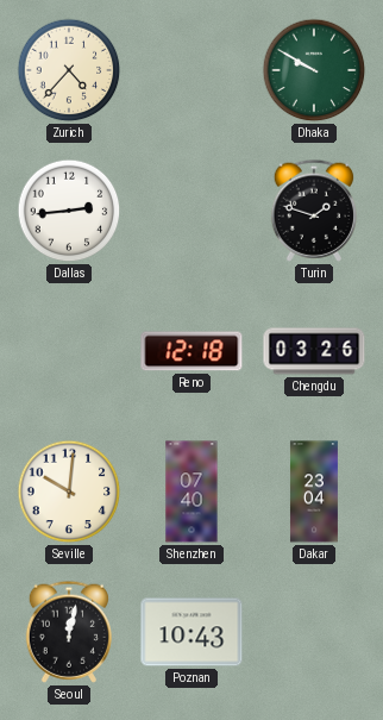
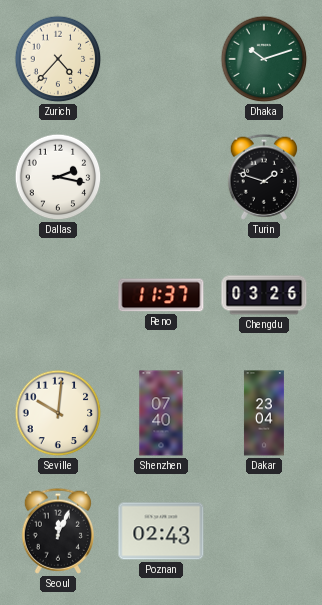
Dhaka: 9:50 -> 10:12 (264, 59)
Dallas: 2:44 -> 2:17 (58, 177)
Reno: 12:18 -> 11:37 (161, 295)
Seoul: 12:02 -> 12:04 (57, 531)
Poznan: 10:43 -> 02:43 (161, 531)
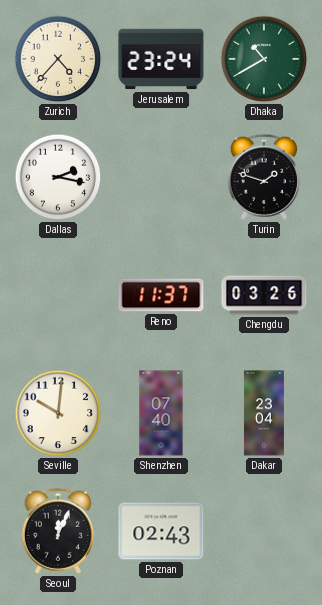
Jerusalem: none -> 23:24 (161, 59)
Dhaka: 10:12 -> 10:40 (264, 59)
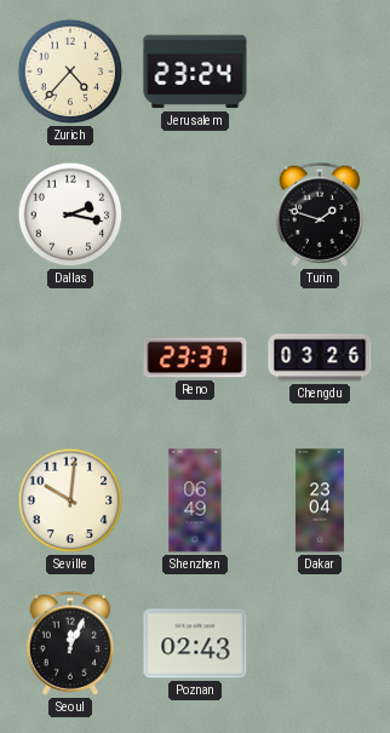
Dhaka: 10:40 -> none (264, 59)
Reno: 11:37 -> 23:37 (195, 357)
Shenzhen: 07:40 -> 06:49 (195, 500)
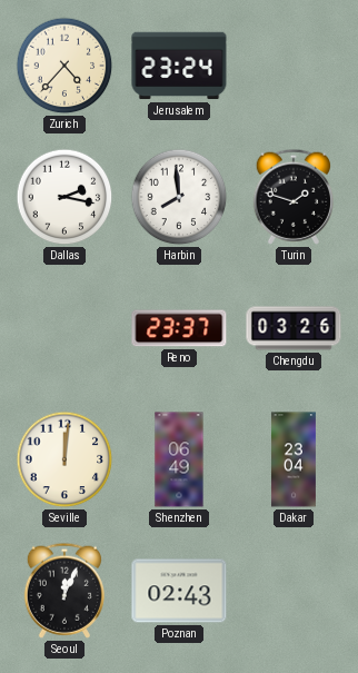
Harbin: none -> 7:59 (179, 197)
Seville: 10:01 -> 12:01 (64, 459)
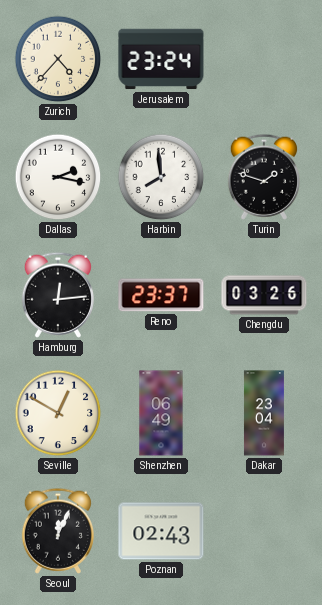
Hamburg: none -> 12:14 (57, 295)
Seville: 12:01 -> 12:50 (58, 413)
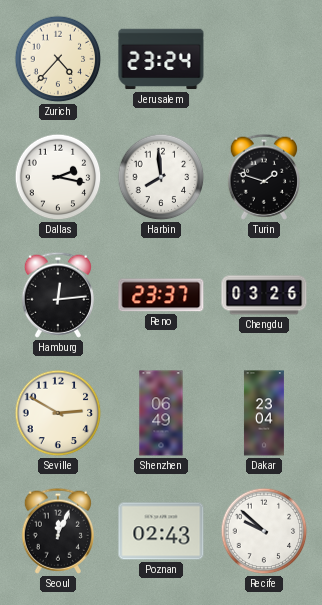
Seville: 12:50 -> 2:50 (58, 413)
Recife: none -> 9:52 (264, 531)
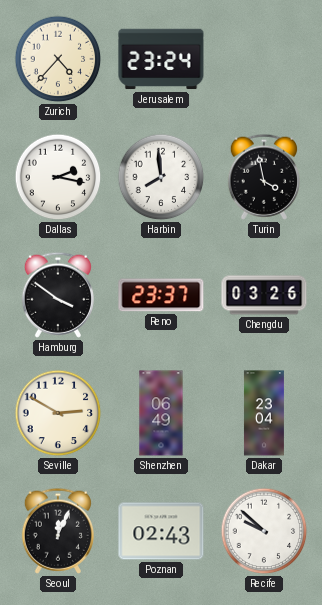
Turin: 1:48 -> 3:58 (263, 177)
Hamburg: 12:14 -> 3:51 (57, 295)
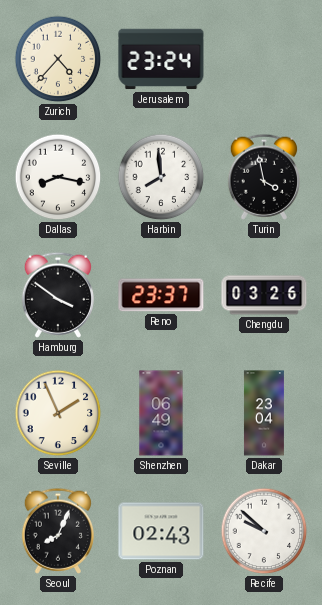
Dallas: 2:17 -> 8:17 (58, 177)
Seville: 2:50 -> 1:56 (58, 413)
Seoul: 12:04 -> 8:04 (57, 531)
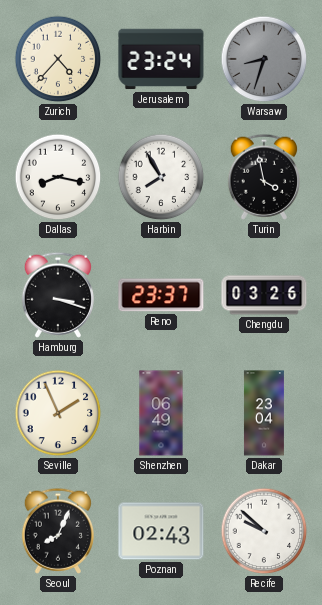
Warsaw: none -> 8:33 (264, 59)
Harbin: 7:59 -> 7:55 (161, 177)
Hamburg: 3:51 -> 3:18 (57, 295)
